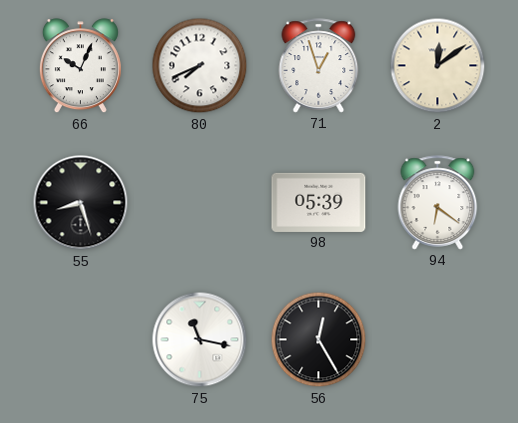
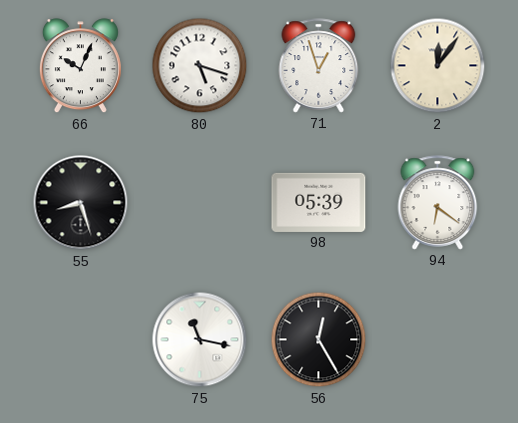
80: 7:41 -> 5:18 (200, 66)
2: 12:09 -> 12:06 (438, 66)
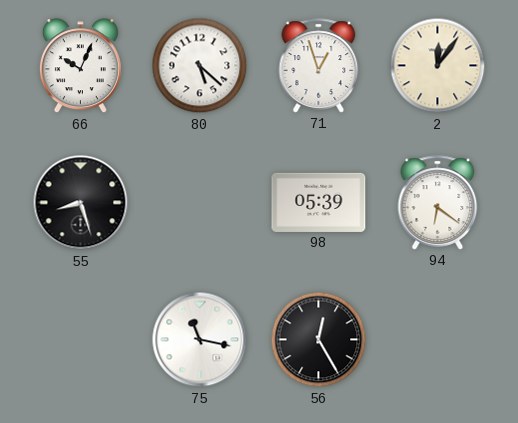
80: 5:18 -> 5:22 (200, 66)
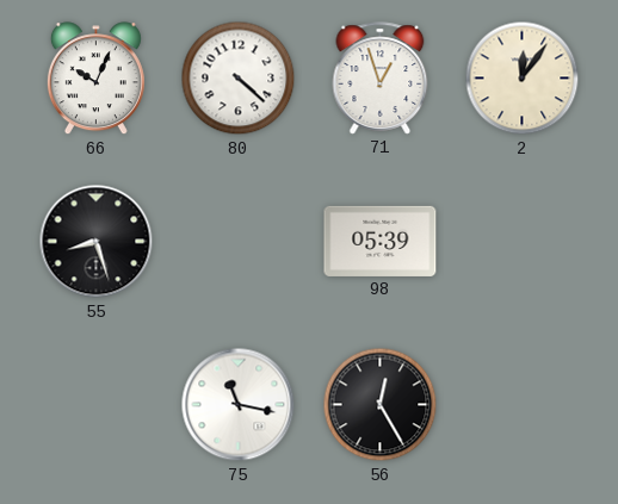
80: 5:22 -> 4:22 (239, 79)
94: 6:21 -> none (438, 203)
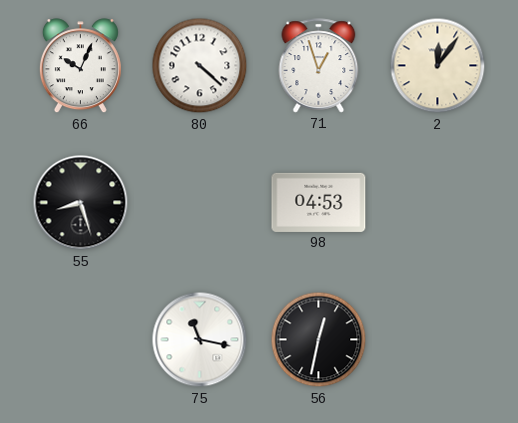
98: 05:39 -> 04:53 (319, 202)
56: 12:25 -> 12:32 (319, 340)
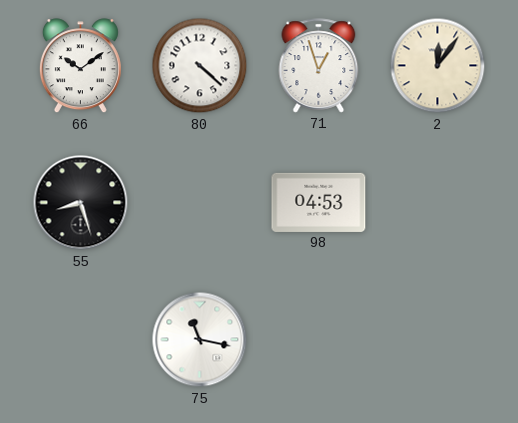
66: 10:04 -> 10:09 (80, 66)
56: 12:32 -> none (319, 340)
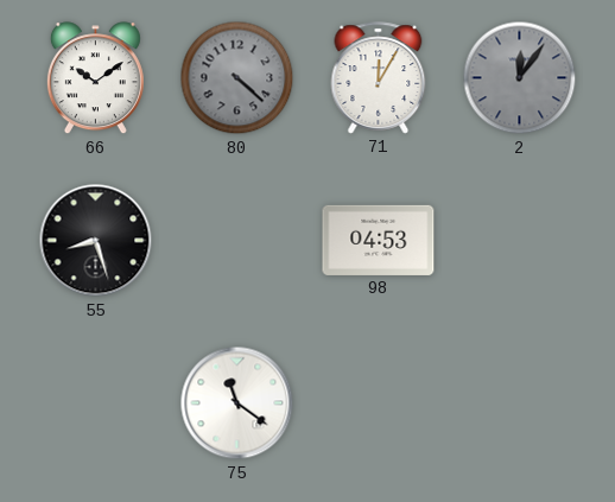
80 dial: white -> grey (237, 78)
71: 12:57 -> 12:05 (379, 78)
2 dial: cream -> grey (520, 78)
75: 11:17 -> 11:21 (237, 403)
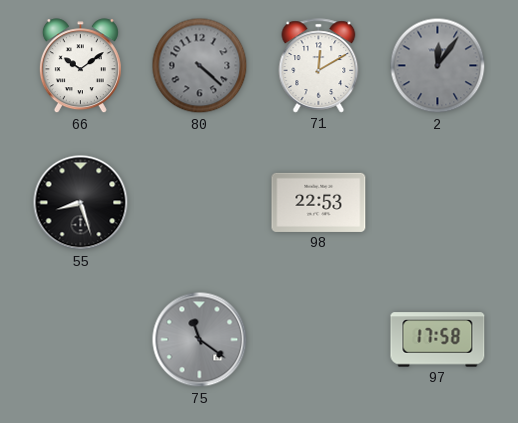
71: 12:05 -> 12:10 (319, 66)
98: 04:53 -> 22:53 (319, 202)
75 dial: white -> grey (200, 340)
97: none -> 17:58 (438, 340)
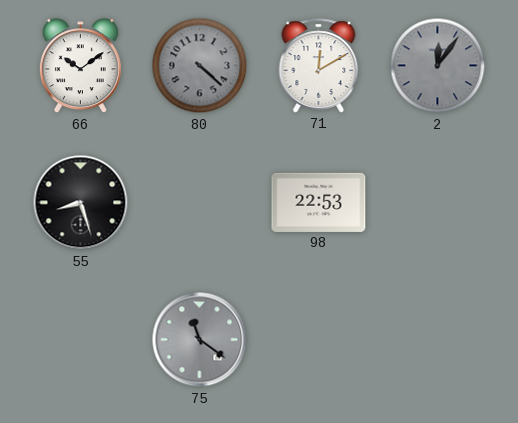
97: 17:58 -> none (438, 340)
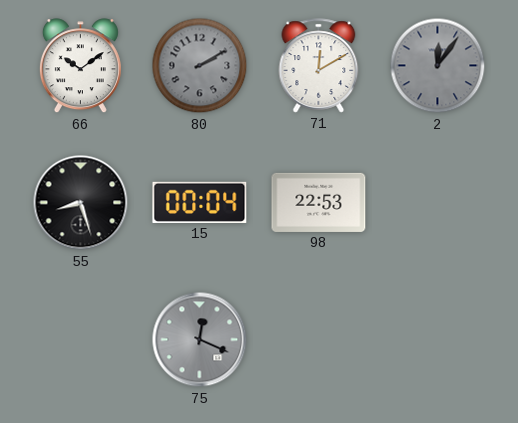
80: 4:22 -> 2:10 (200, 66)
15: none -> 00:04 (200, 202)
75: 11:21 -> 12:19 (200, 340)
